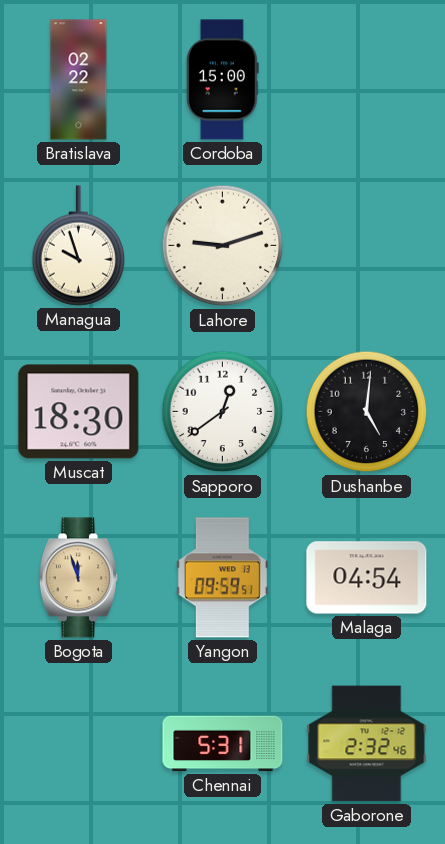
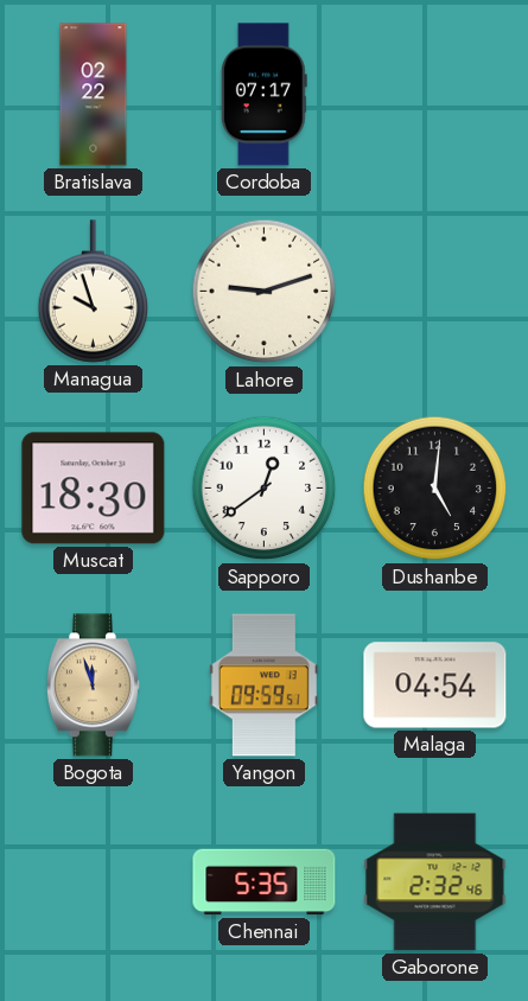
Cordoba: 15:00 -> 07:17 (263, 95)
Chennai: 5:31 -> 5:35 (265, 882)
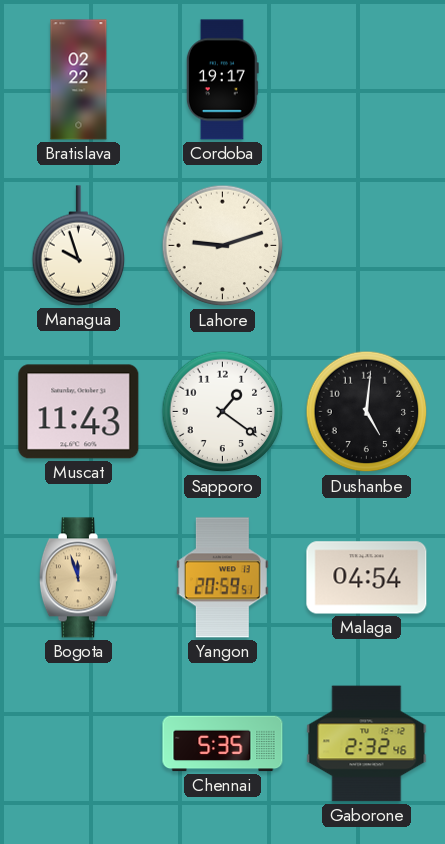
Cordoba: 07:17 -> 19:17 (222, 80)
Muscat: 18:30 -> 11:43 (79, 412)
Sapporo: 12:39 -> 1:21 (223, 412)
Yangon: 09:59 -> 20:59 (222, 578)
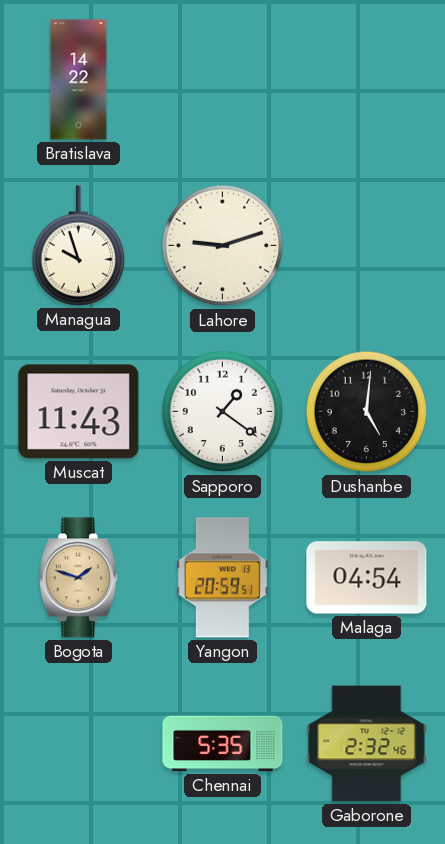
Bratislava: 02:22 -> 14:22 (79, 80)
Cordoba: 19:17 -> none (222, 80)
Bogota: 11:57 -> 1:48 (78, 578)
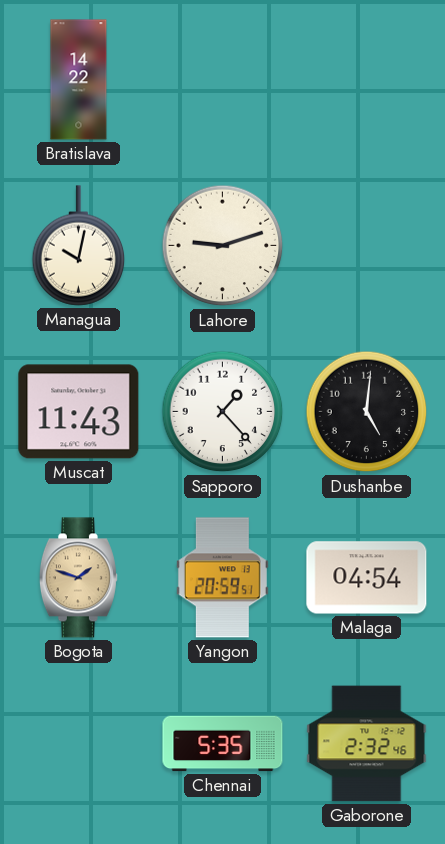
Managua: 9:57 -> 10:02 (79, 246)
Sapporo: 1:21 -> 1:23 (223, 412)
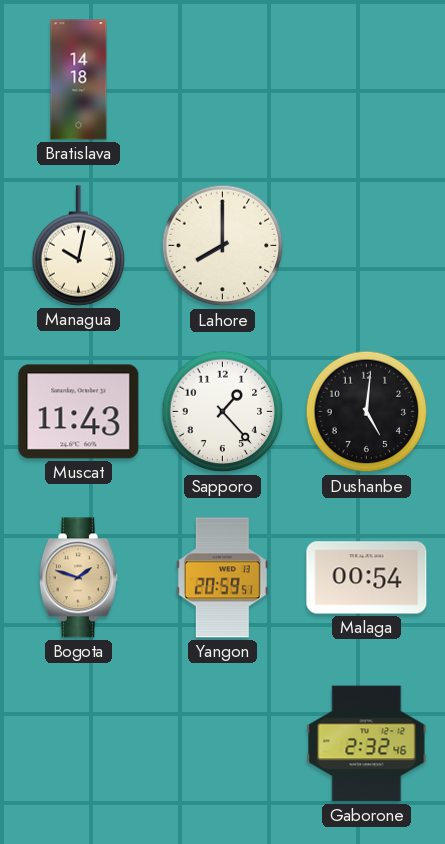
Bratislava: 14:22 -> 14:18 (79, 80)
Lahore: 9:12 -> 8:00 (223, 246)
Malaga: 04:54 -> 00:54 (367, 578)
Chennai: 5:35 -> none (223, 744)
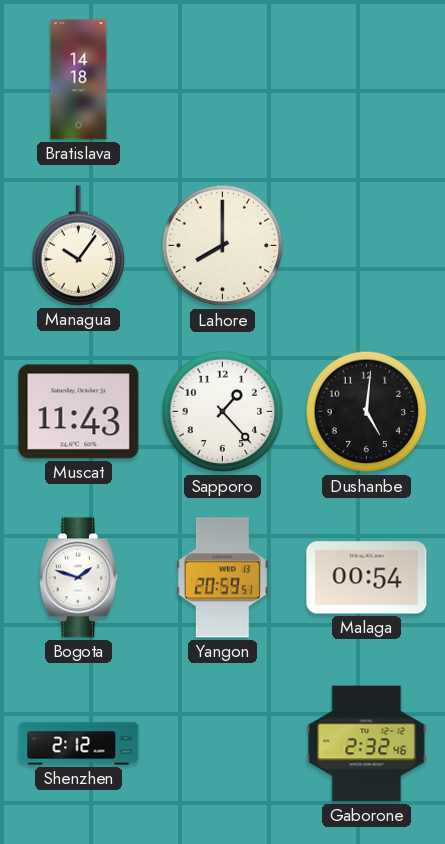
Managua: 10:02 -> 10:06 (79, 246)
Bogota dial: champagne -> white (78, 578)
Shenzhen: none -> 2:12 (79, 744)
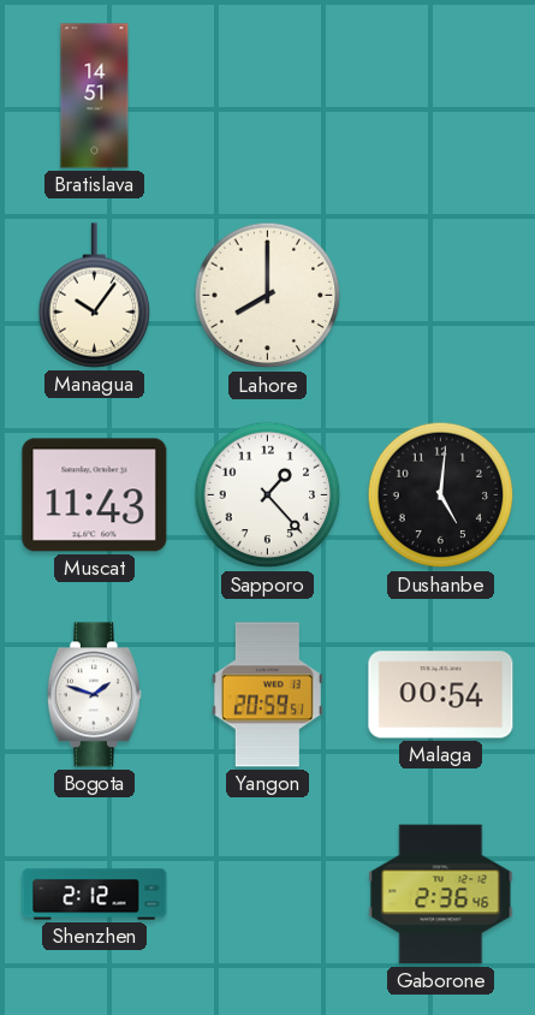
Bratislava: 14:18 -> 14:51 (95, 96)
Gaborone: 2:32 -> 2:36 (441, 895)
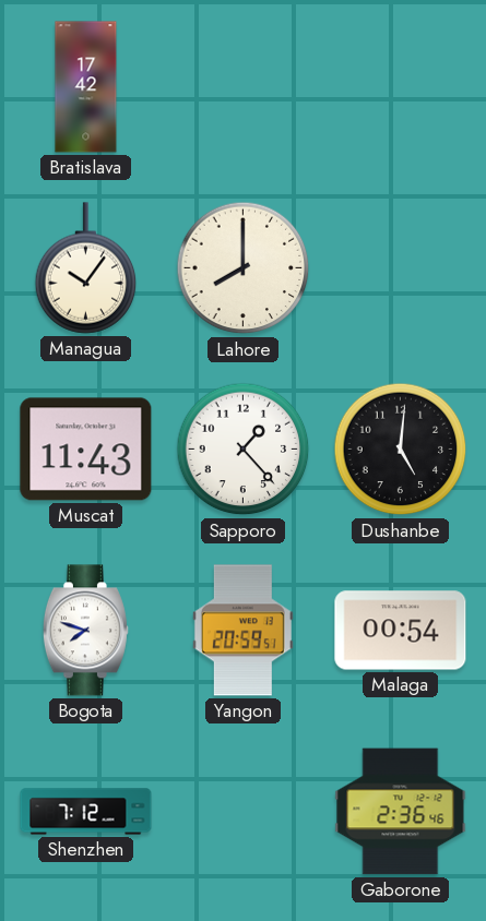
Bratislava: 14:51 -> 17:42 (86, 87)
Bogota: 1:48 -> 7:48 (85, 631)
Shenzhen: 2:12 -> 7:12 (86, 812)
